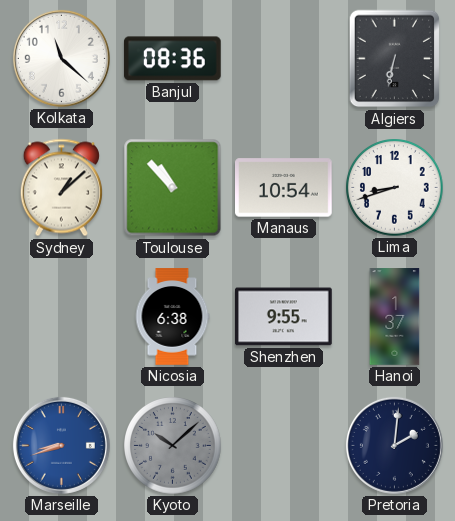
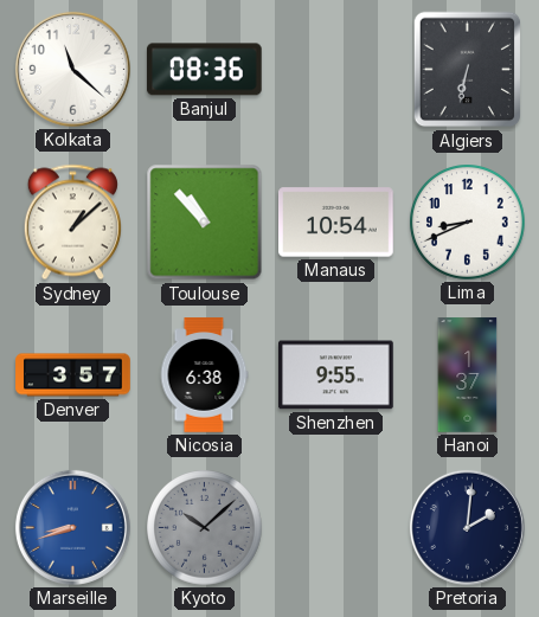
Lima: 8:42 -> 8:41 (468, 223)
Denver: none -> 3:57 (73, 375)
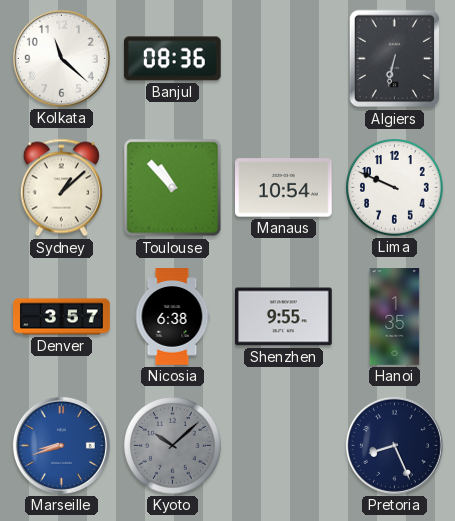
Lima: 8:41 -> 9:49 (395, 188)
Hanoi: 1:37 -> 1:35 (395, 317)
Pretoria: 2:01 -> 8:26 (394, 445)
